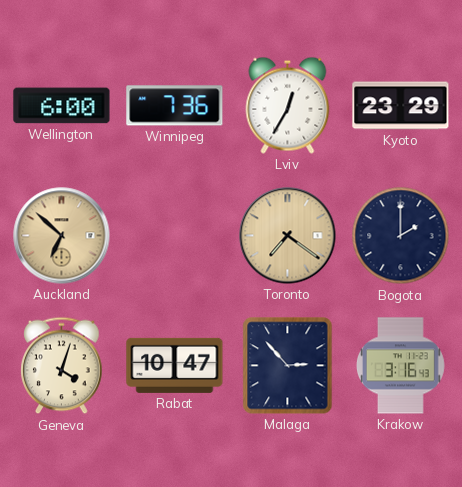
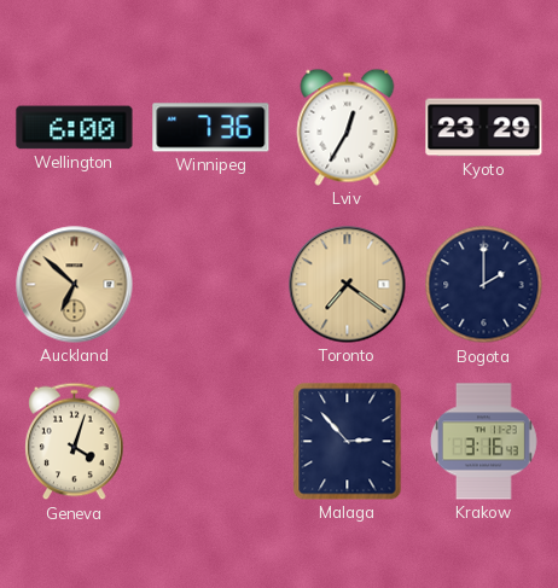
Rabat: 10:47 -> none (175, 365)
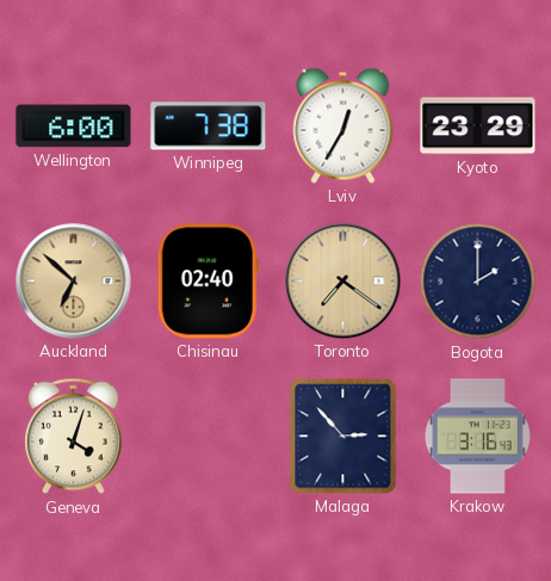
Winnipeg: 7:36 -> 7:38 (209, 126)
Chisinau: none -> 02:40 (208, 282)
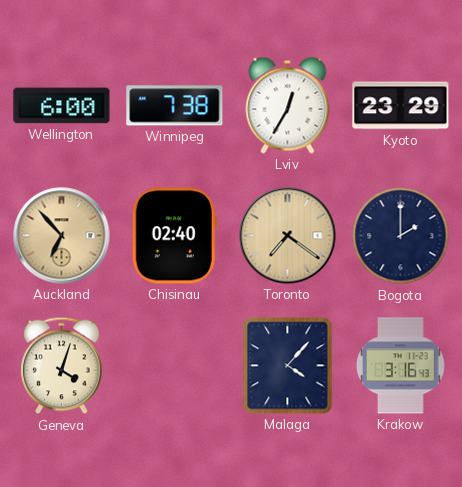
Auckland: 6:52 -> 6:53 (62, 236)
Malaga: 2:53 -> 4:07 (288, 366)
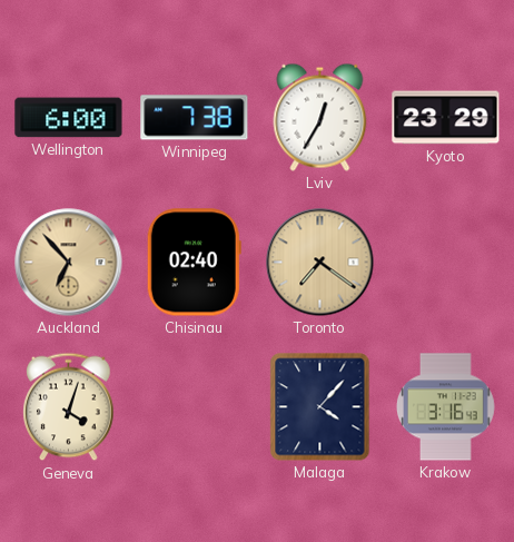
Bogota: 2:00 -> none (401, 236)
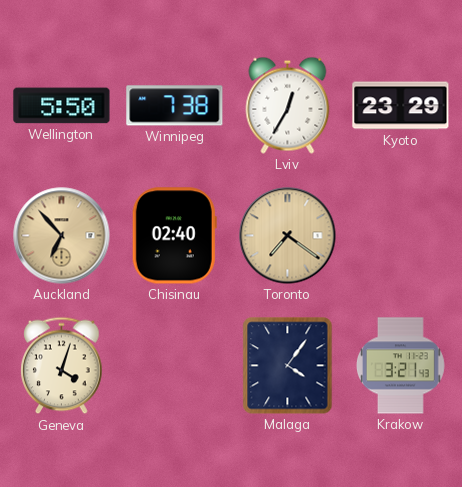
Wellington: 6:00 -> 5:50 (62, 106)
Malaga: 4:07 -> 4:06 (288, 366)
Krakow: 3:16 -> 3:21 (401, 366)
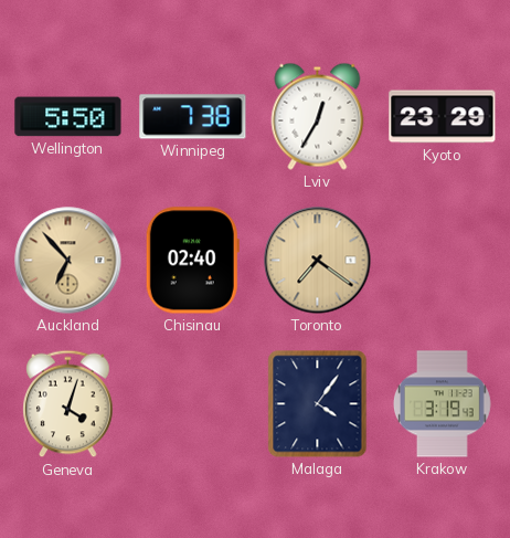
Krakow: 3:21 -> 3:19 (443, 404)
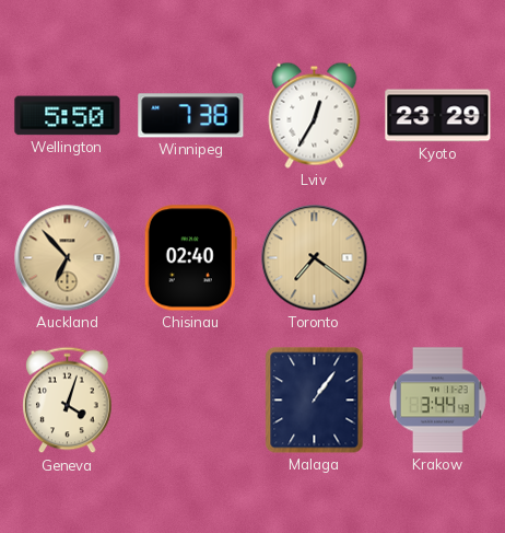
Malaga: 4:06 -> 1:06 (315, 401)
Krakow: 3:19 -> 3:44 (438, 401)
